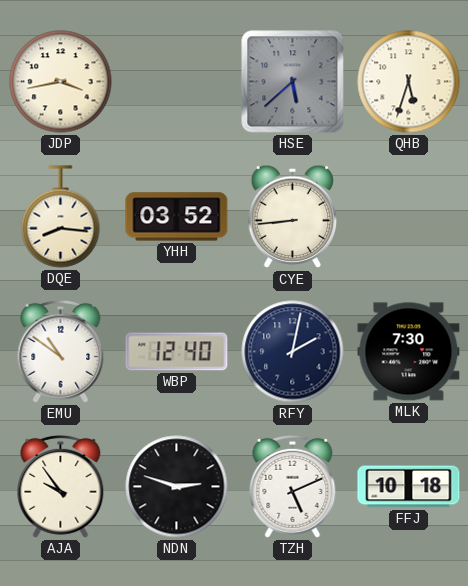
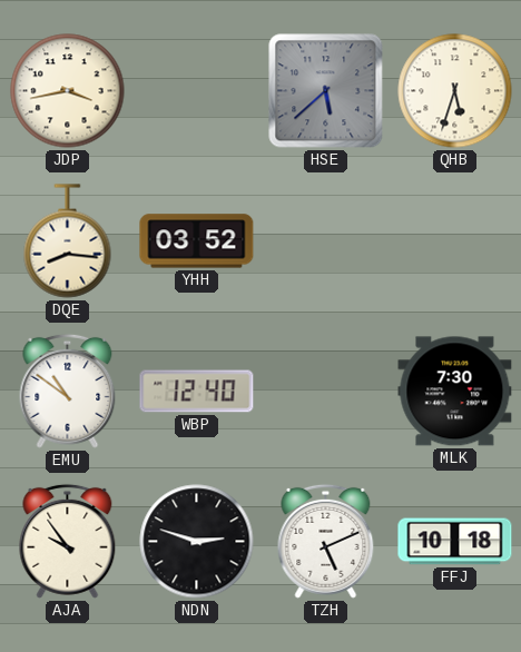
CYE: 8:44 -> none (293, 217)
RFY: 2:02 -> none (293, 352)
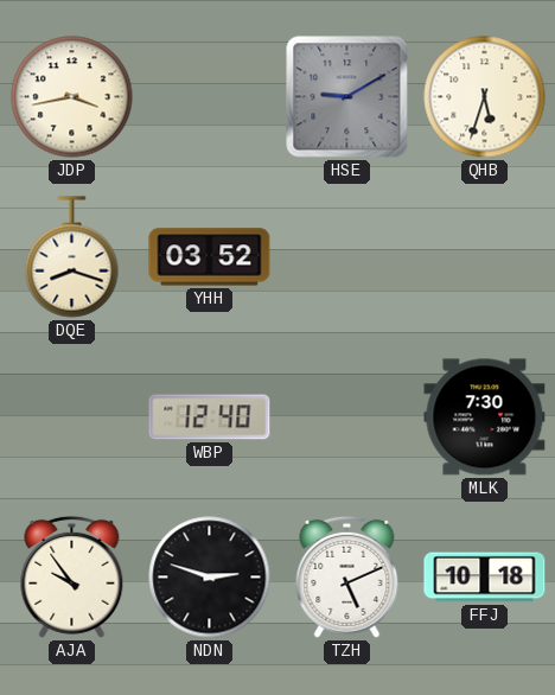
HSE: 5:38 -> 9:10 (347, 97)
DQE: 8:16 -> 8:18 (72, 257)
EMU: 10:51 -> none (68, 391)
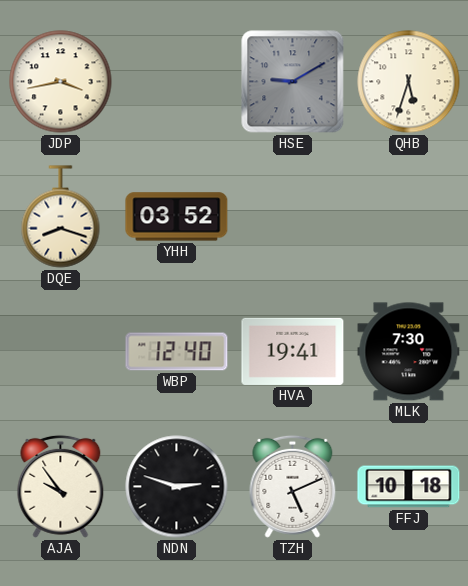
HVA: none -> 19:41 (293, 351)
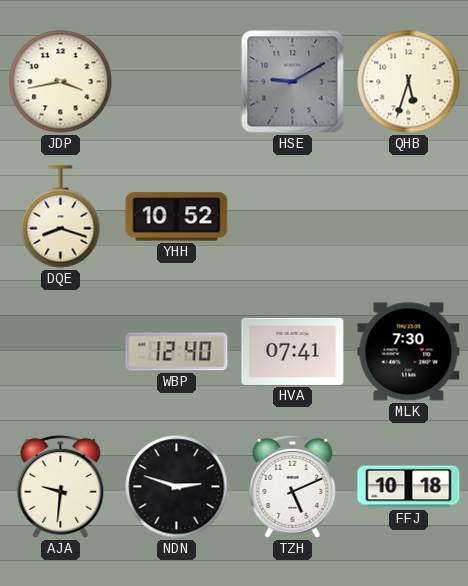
YHH: 03:52 -> 10:52 (177, 217)
HVA: 19:41 -> 07:41 (293, 351)
AJA: 9:54 -> 9:31 (61, 486)
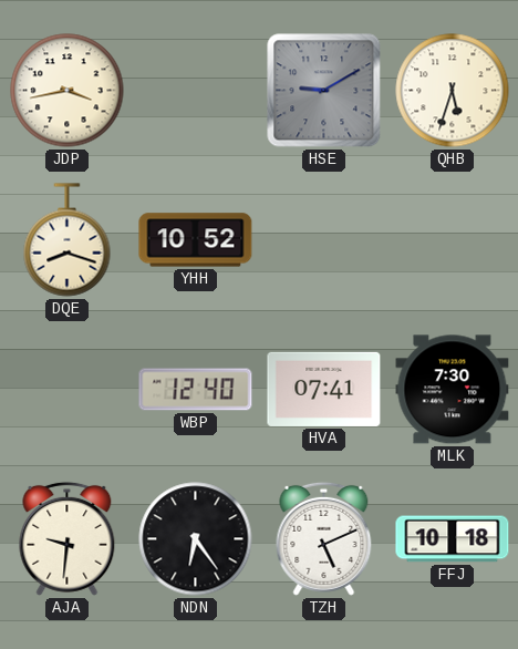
NDN: 2:48 -> 6:24 (196, 539)
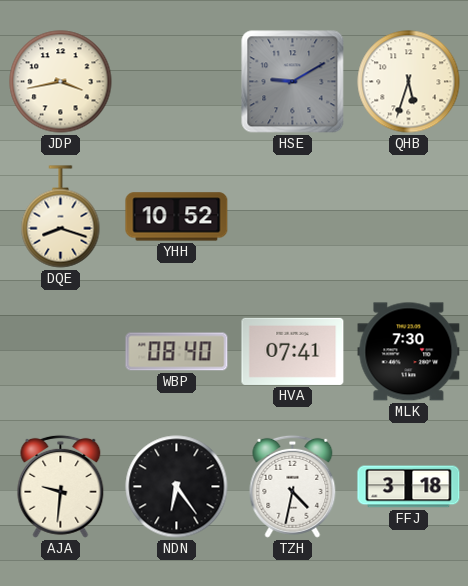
WBP: 12:40 -> 08:40 (177, 352)
TZH: 5:11 -> 4:32 (293, 486)
FFJ: 10:18 -> 3:18 (409, 487)
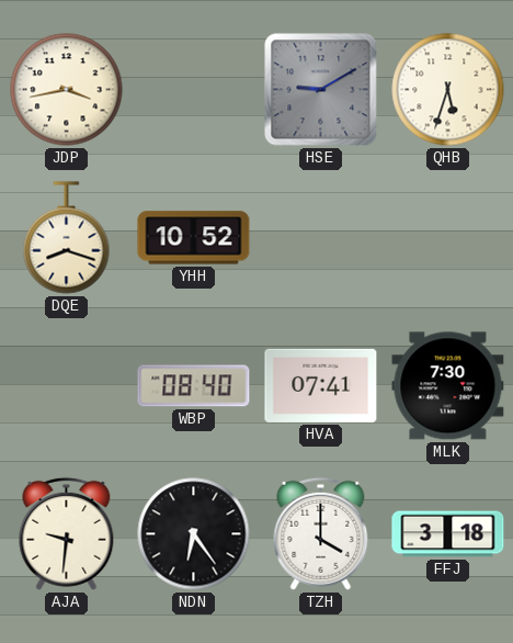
TZH: 4:32 -> 4:00 (321, 533)
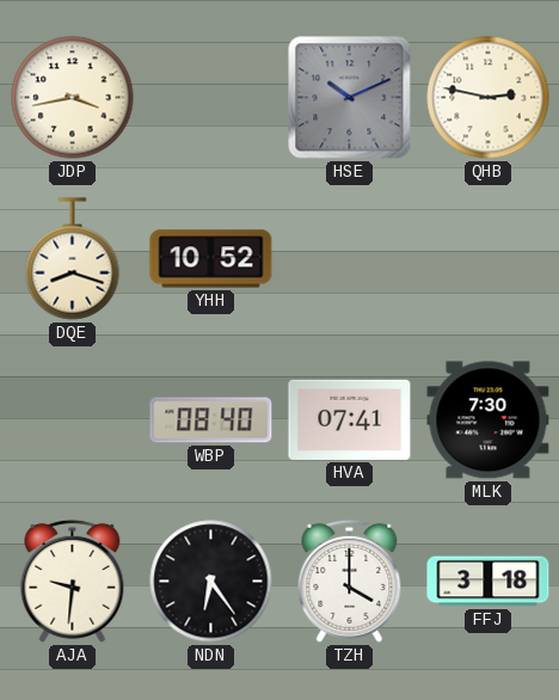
HSE: 9:10 -> 10:11 (350, 98)
QHB: 5:33 -> 2:47 (489, 98)
